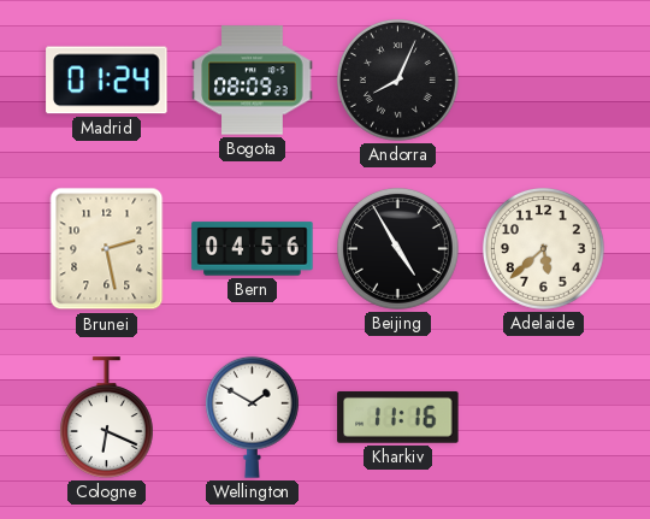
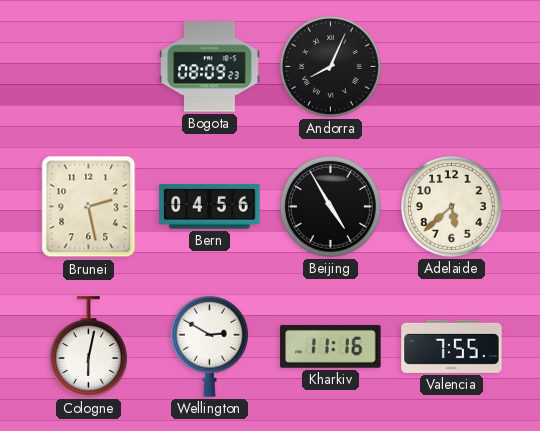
Madrid: 01:24 -> none (107, 81)
Cologne: 6:19 -> 6:02 (88, 347)
Wellington: 1:50 -> 2:50 (209, 346)
Valencia: none -> 7:55 (452, 346)
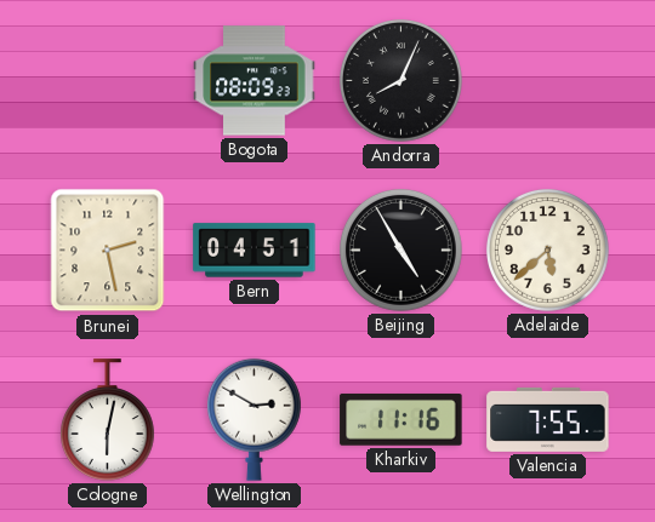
Bern: 04:56 -> 04:51 (255, 251)
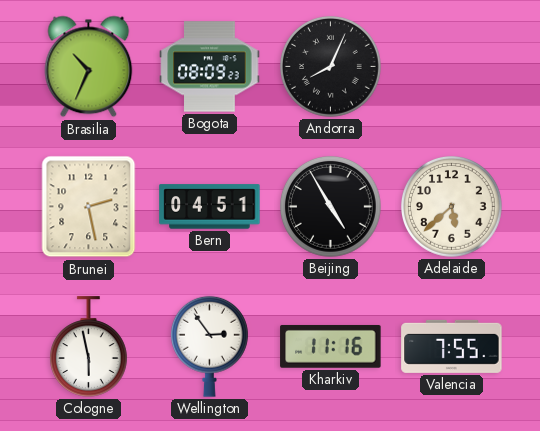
Brasilia: none -> 10:34 (89, 67)
Cologne: 6:02 -> 5:58 (88, 347)
Wellington: 2:50 -> 2:54 (209, 346)
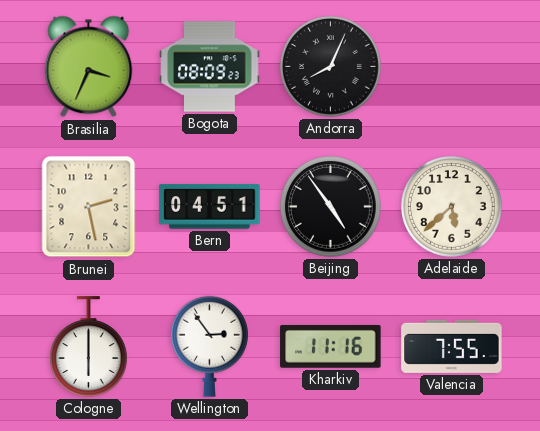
Brasilia: 10:34 -> 3:34 (89, 67)
Beijing: 4:55 -> 4:54 (331, 207)
Cologne: 5:58 -> 6:00 (88, 347)
